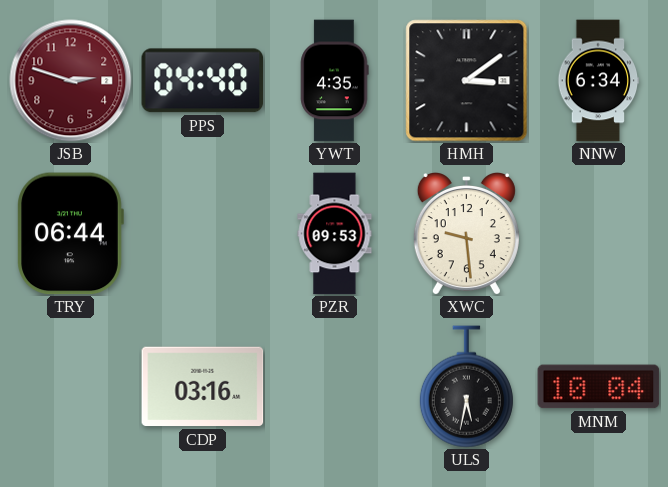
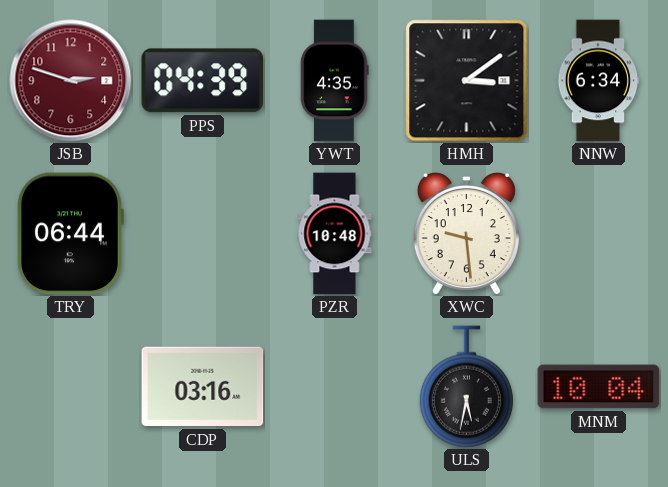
PPS: 04:40 -> 04:39 (203, 81)
PZR: 09:53 -> 10:48 (335, 234)
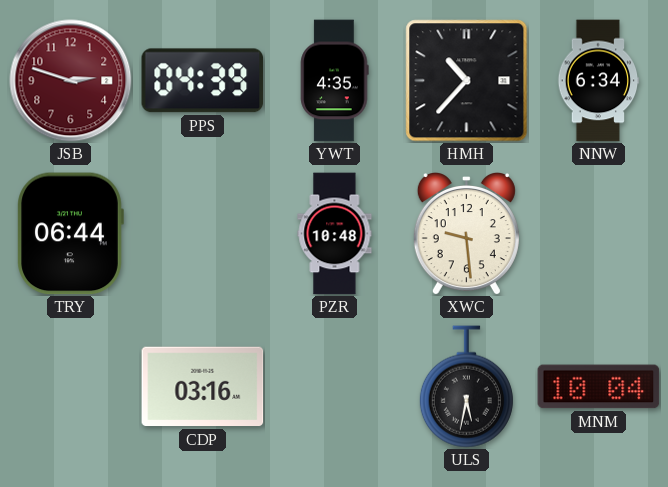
HMH: 3:09 -> 10:37 (467, 81)
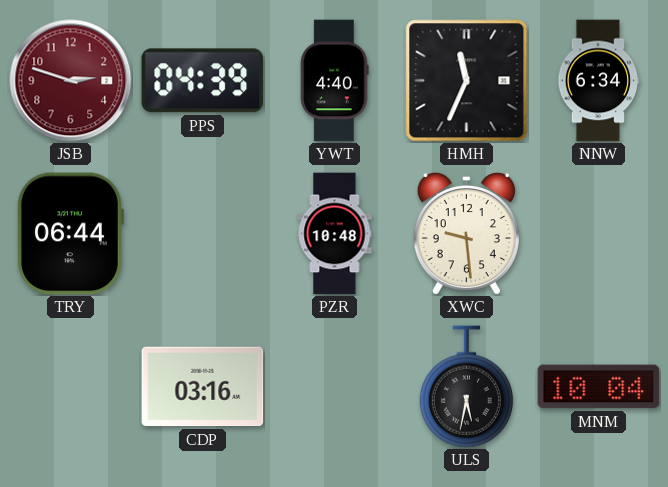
YWT: 4:35 -> 4:40 (335, 81)
HMH: 10:37 -> 11:34 (467, 81)
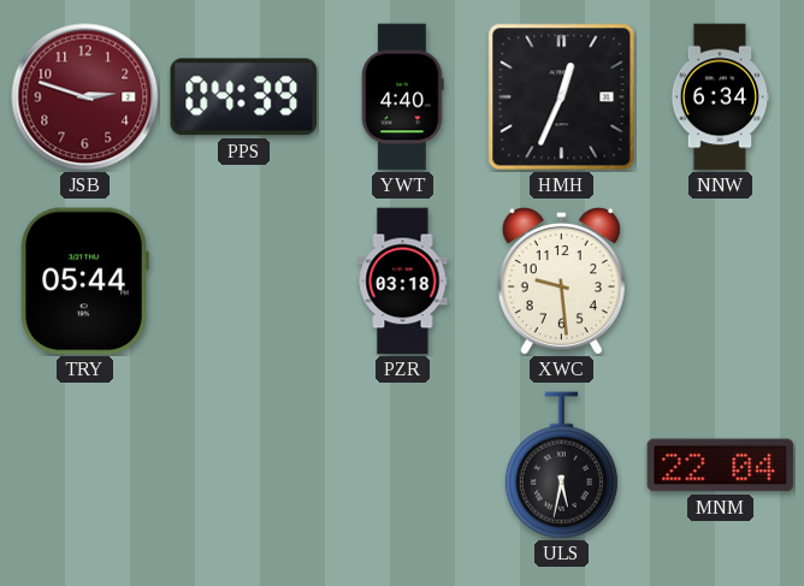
HMH: 11:34 -> 12:34 (562, 97)
TRY: 06:44 -> 05:44 (84, 282)
PZR: 10:48 -> 03:18 (403, 282)
CDP: 03:16 -> none (203, 387)
MNM: 10:04 -> 22:04 (721, 466)
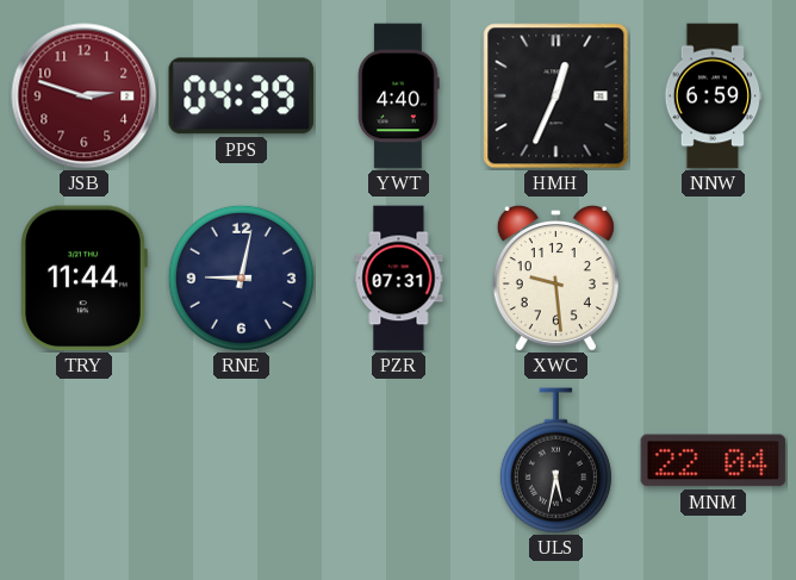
NNW: 6:34 -> 6:59 (713, 96)
TRY: 05:44 -> 11:44 (83, 279)
RNE: none -> 9:02 (241, 277)
PZR: 03:18 -> 07:31 (399, 279)
